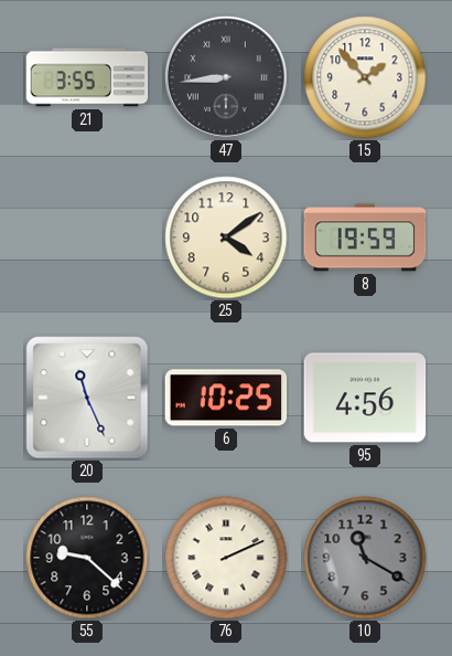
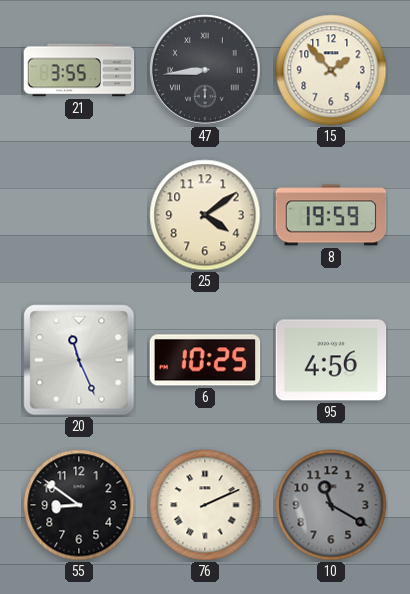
55: 9:22 -> 8:51 (79, 505)
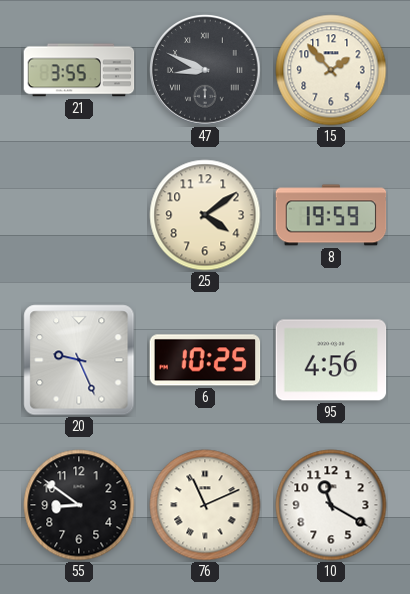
47: 8:44 -> 8:49 (205, 70)
20: 11:26 -> 9:26 (79, 360)
76: 2:11 -> 11:11 (205, 505)
10 dial: grey -> white (331, 505)
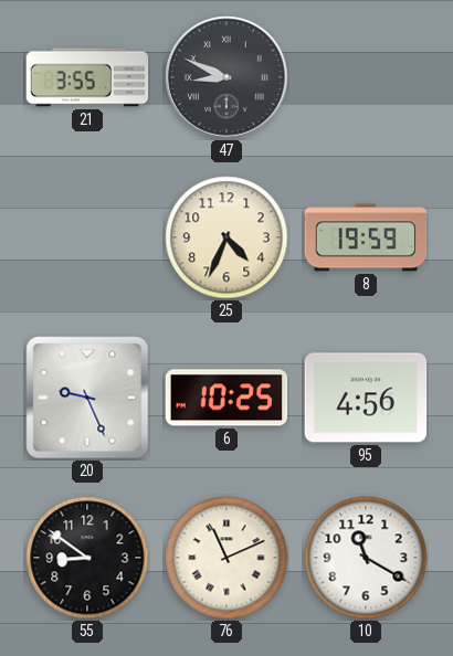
15: 1:53 -> none (331, 70)
25: 4:09 -> 4:34 (227, 237)
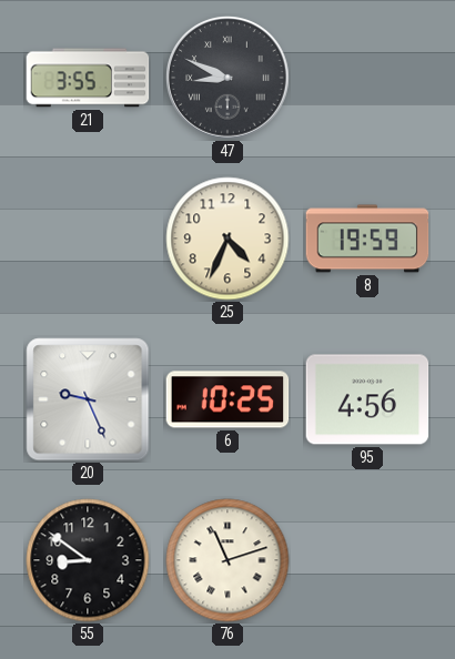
76: 11:11 -> 11:12 (228, 560)
10: 11:20 -> none (366, 558)
